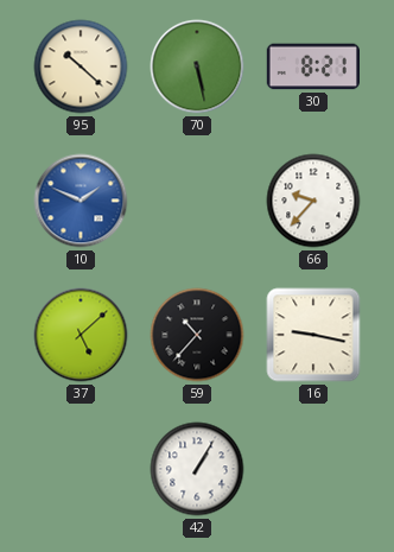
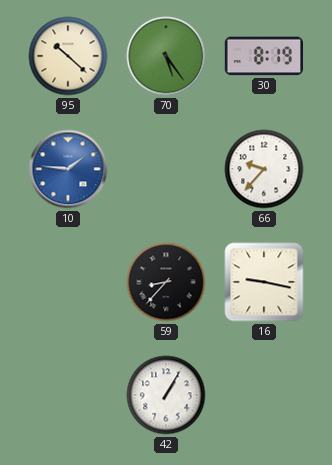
70: 5:28 -> 5:24 (166, 56)
30: 8:21 -> 8:19 (263, 56)
10: 1:49 -> 1:46 (68, 169)
37: 5:08 -> none (81, 335)
59: 10:37 -> 8:37 (166, 282)
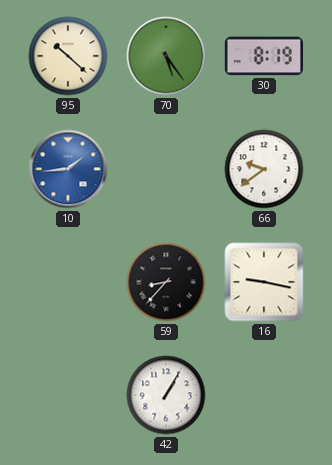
10: 1:46 -> 1:44 (68, 169)
66: 9:37 -> 9:39 (264, 169)
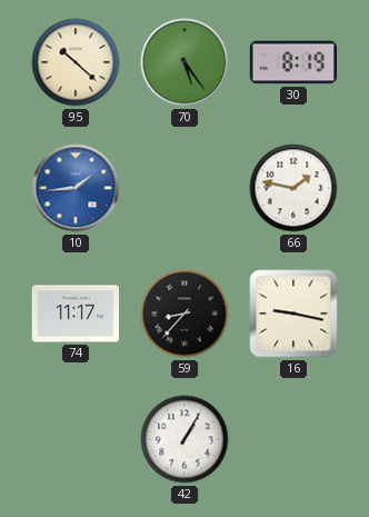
66: 9:39 -> 1:47 (293, 188)
74: none -> 11:17 (74, 314)
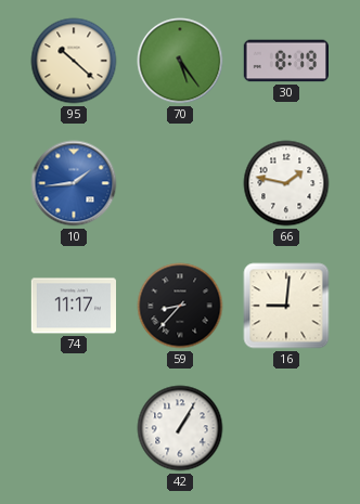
16: 9:17 -> 9:01 (286, 306)
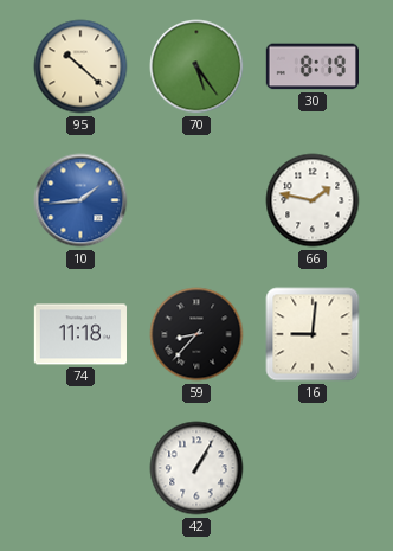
74: 11:17 -> 11:18 (79, 334)
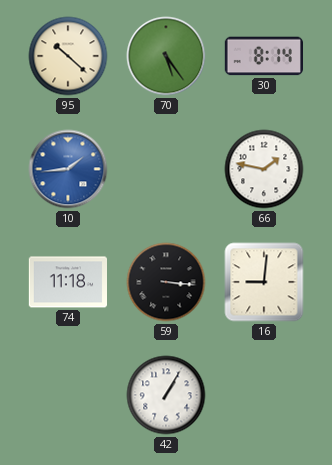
30: 8:19 -> 8:14 (263, 56)
59: 8:37 -> 3:16 (166, 282)
